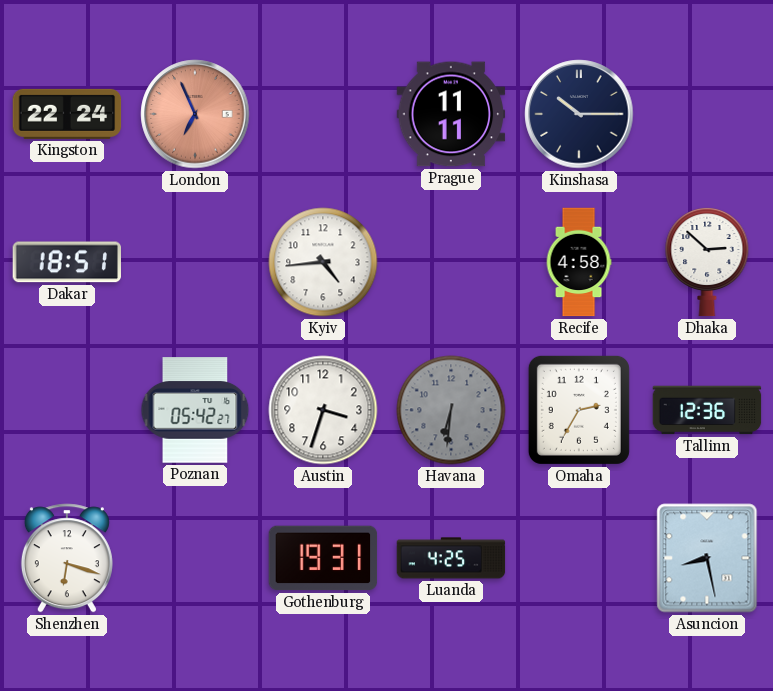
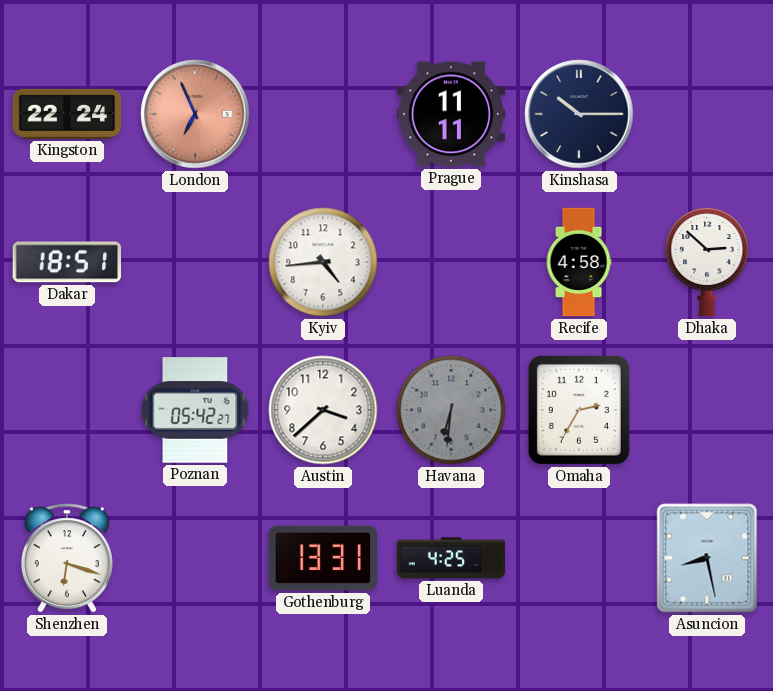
Austin: 3:33 -> 3:38 (323, 410)
Tallinn: 12:36 -> none (707, 410)
Gothenburg: 19:31 -> 13:31 (323, 558)
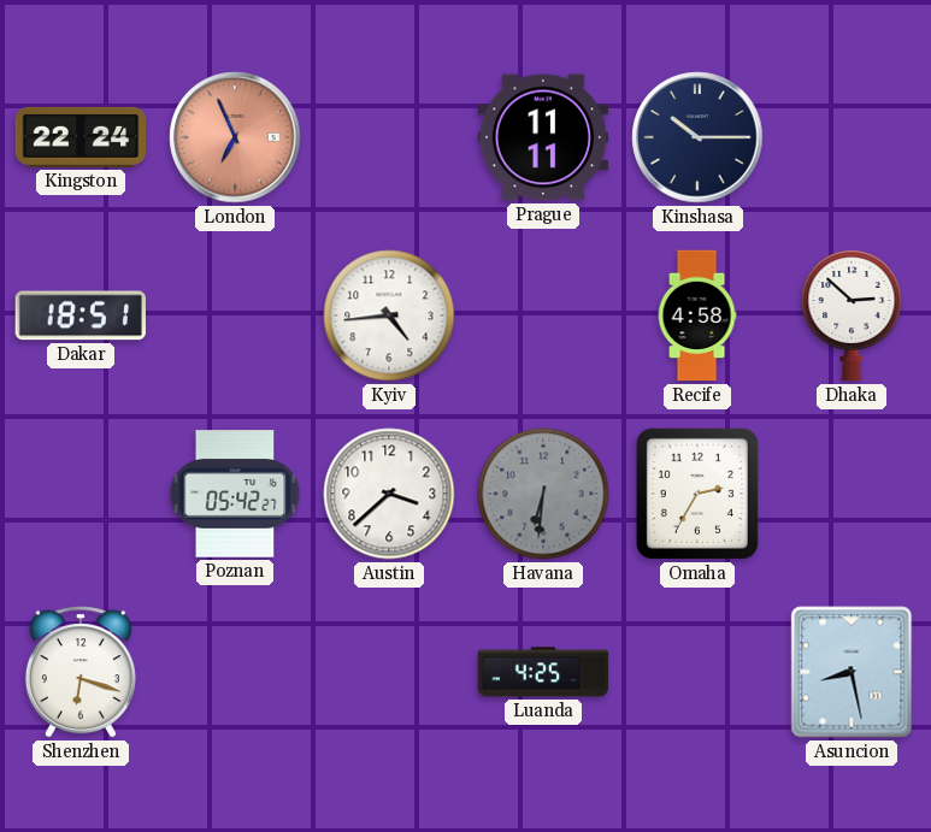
Gothenburg: 13:31 -> none (323, 558)
